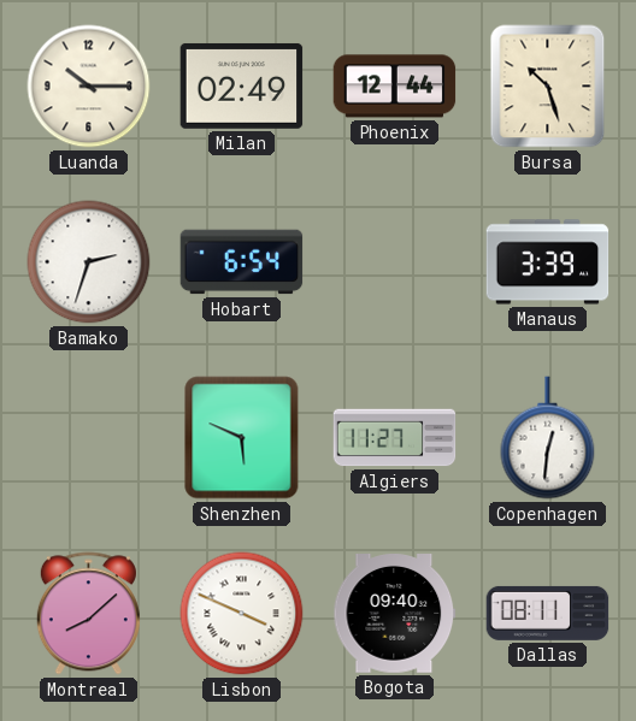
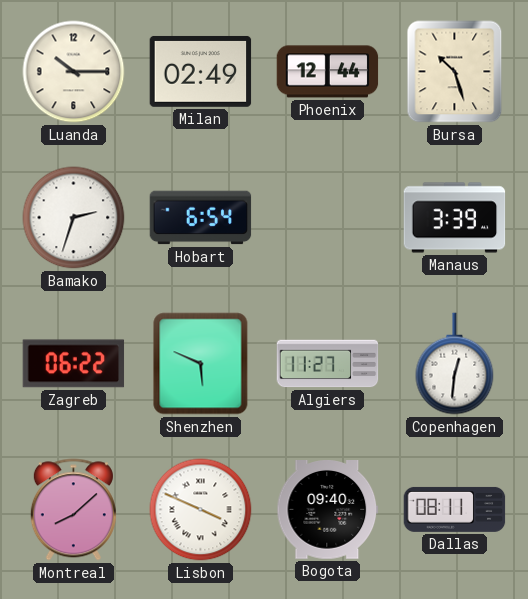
Zagreb: none -> 06:22 (74, 364)
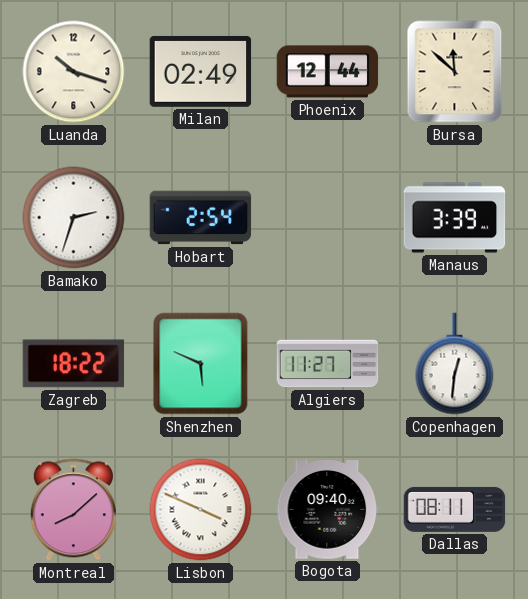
Luanda: 10:15 -> 10:18 (74, 72)
Bursa: 10:27 -> 11:52 (455, 72)
Hobart: 6:54 -> 2:54 (201, 218)
Zagreb: 06:22 -> 18:22 (74, 364)
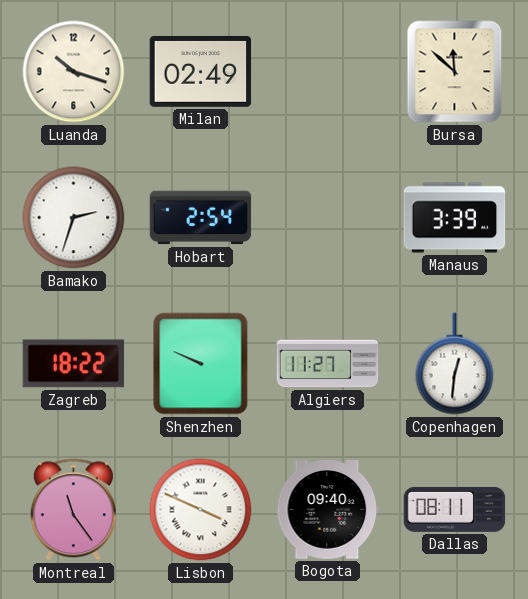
Phoenix: 12:44 -> none (328, 72)
Shenzhen: 5:49 -> 9:49 (201, 364)
Montreal: 8:08 -> 11:24 (73, 510)
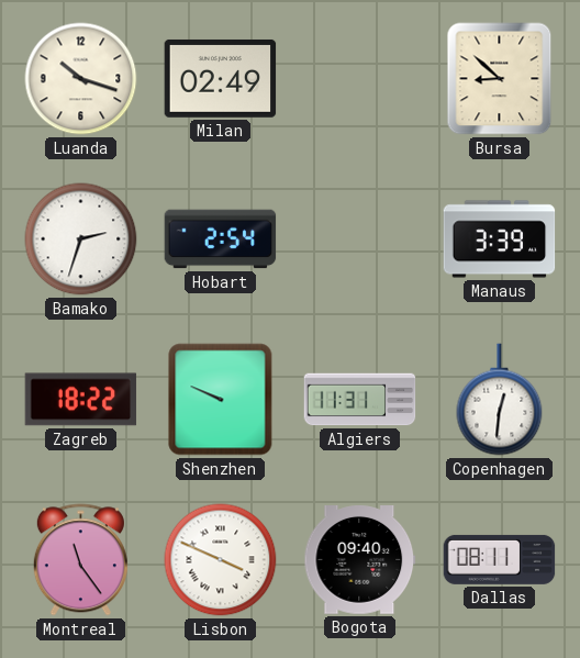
Bursa: 11:52 -> 8:52 (500, 79)
Algiers: 11:27 -> 11:31 (360, 400)
